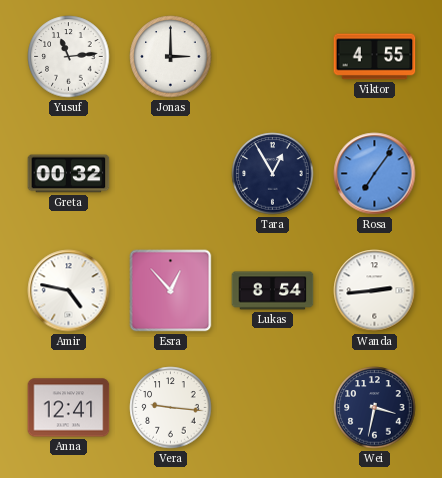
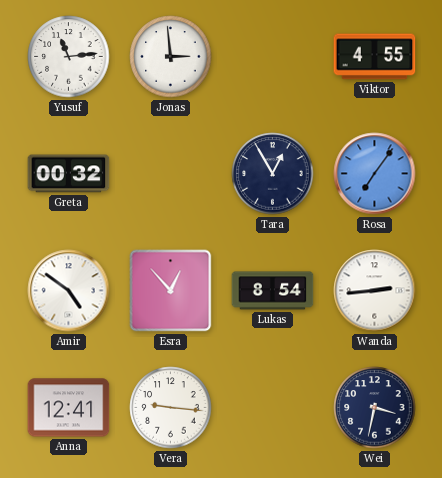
Jonas: 3:00 -> 2:59 (171, 57)
Amir: 4:47 -> 4:51 (69, 291)
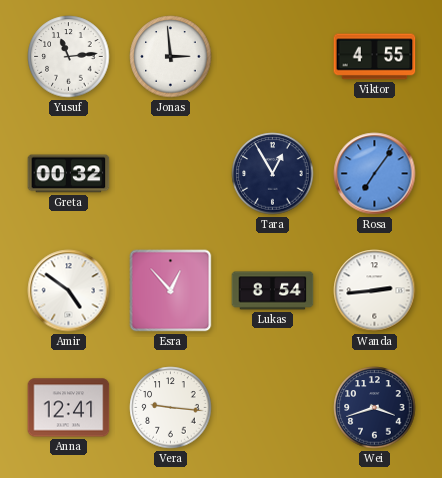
Wei: 3:32 -> 3:42 (375, 408)
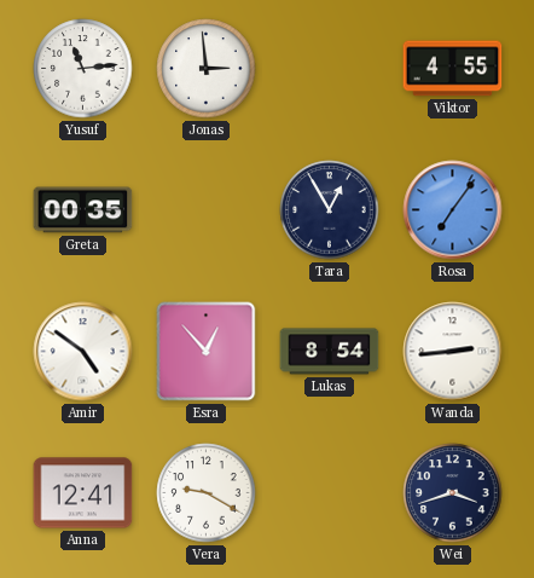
Greta: 00:32 -> 00:35 (83, 210)
Vera: 9:16 -> 9:20 (207, 493)
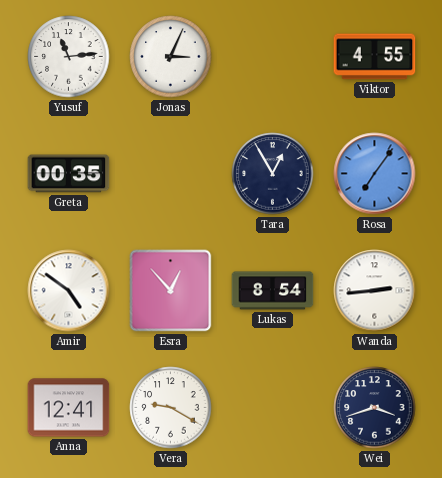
Jonas: 2:59 -> 3:04 (171, 57)
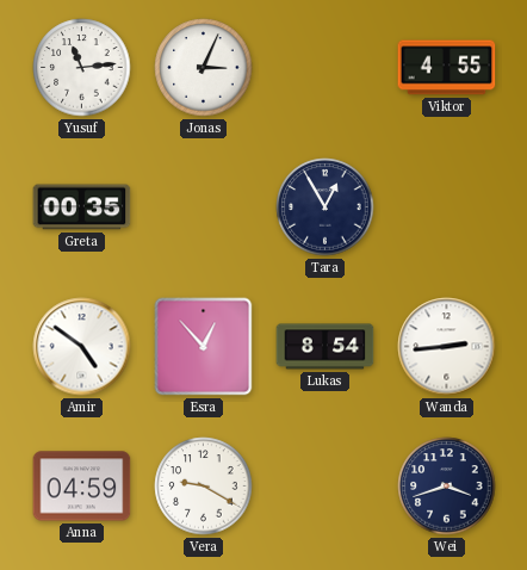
Rosa: 7:06 -> none (375, 174)
Anna: 12:41 -> 04:59 (82, 487)
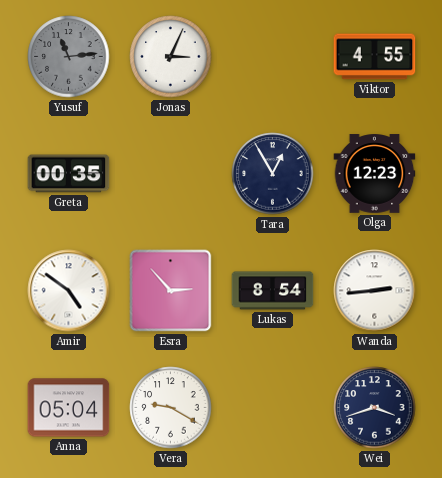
Yusuf dial: white -> grey (69, 57)
Olga: none -> 12:23 (375, 174)
Esra: 12:53 -> 2:53 (171, 291)
Anna: 04:59 -> 05:04 (69, 408)
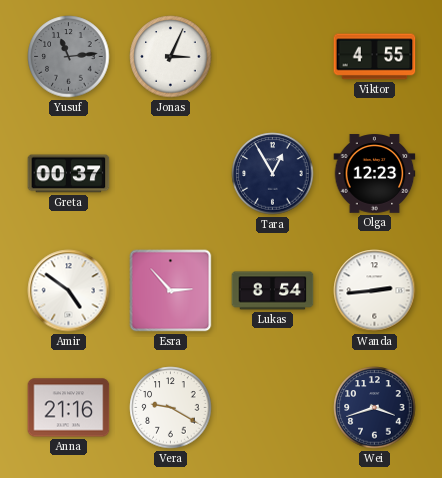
Greta: 00:35 -> 00:37 (69, 174)
Anna: 05:04 -> 21:16 (69, 408)
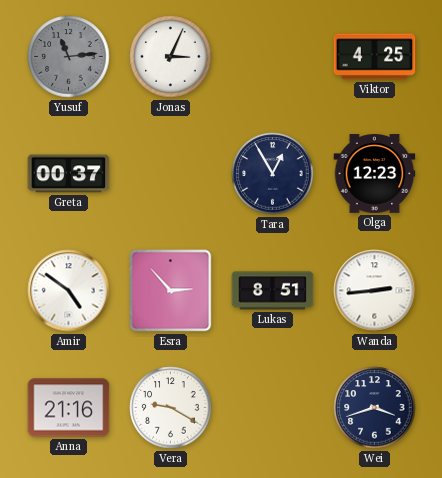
Viktor: 4:55 -> 4:25 (375, 57)
Lukas: 8:54 -> 8:51 (273, 291)
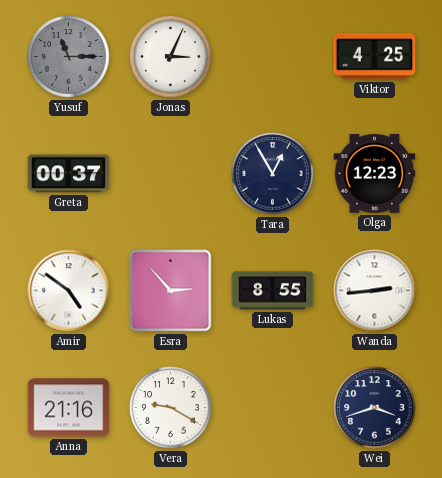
Yusuf: 11:14 -> 11:15 (69, 57)
Lukas: 8:51 -> 8:55 (273, 291)
